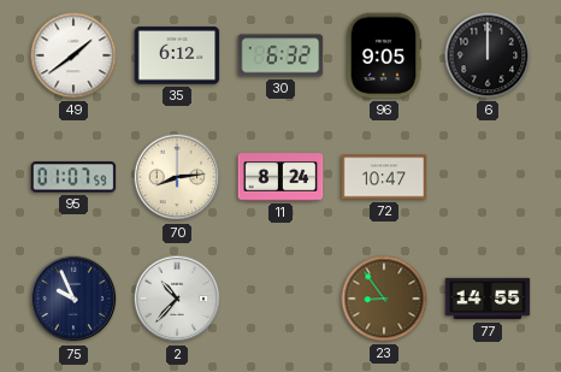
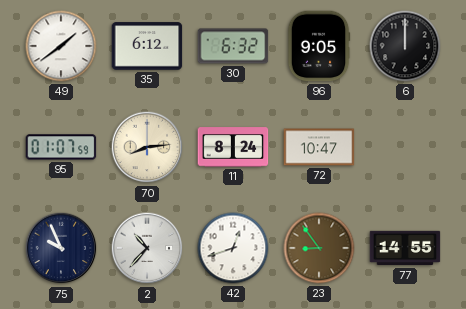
42: none -> 12:42 (233, 248)
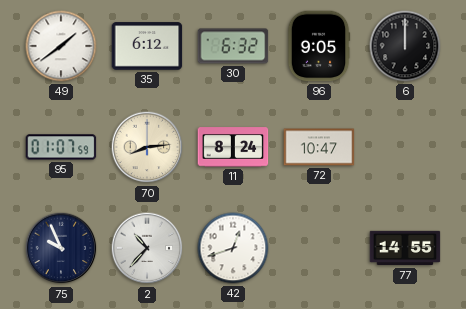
23: 8:54 -> none (319, 248)
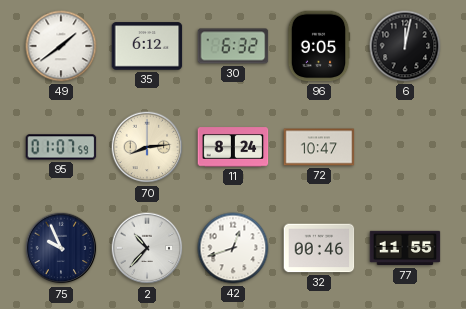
6: 12:00 -> 12:02 (405, 46)
32: none -> 00:46 (319, 248)
77: 14:55 -> 11:55 (405, 248)
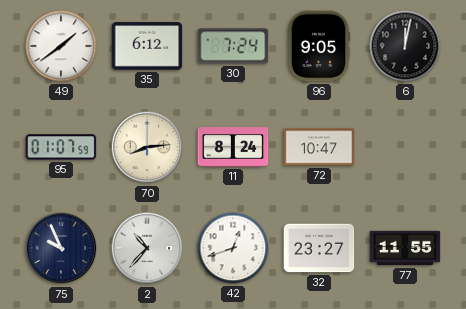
30: 6:32 -> 7:24 (233, 46)
32: 00:46 -> 23:27 (319, 248)
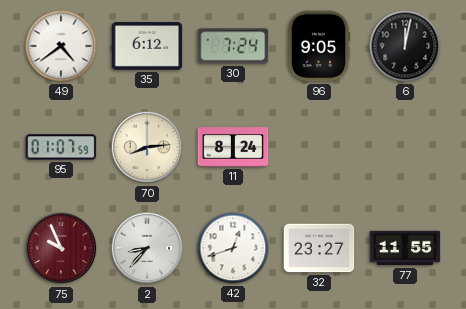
49: 1:39 -> 4:39 (61, 46)
72: 10:47 -> none (319, 147)
75 dial: navy -> burgundy (61, 248)
2: 10:37 -> 8:37 (147, 248)
